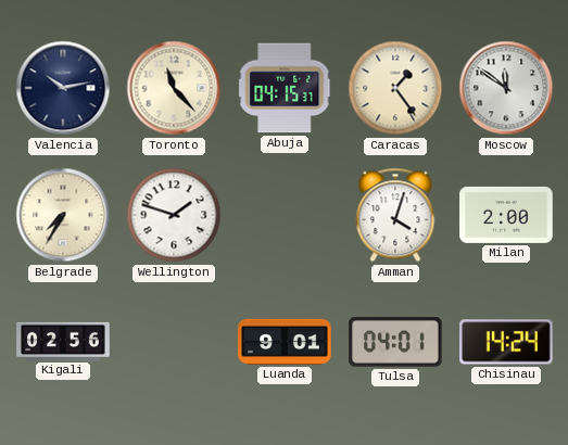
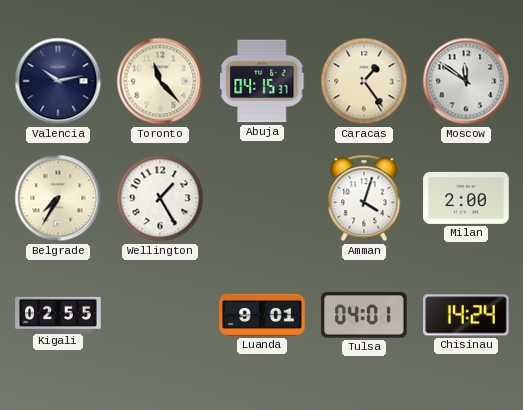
Wellington: 1:48 -> 1:25 (160, 198)
Kigali: 02:56 -> 02:55 (58, 314)
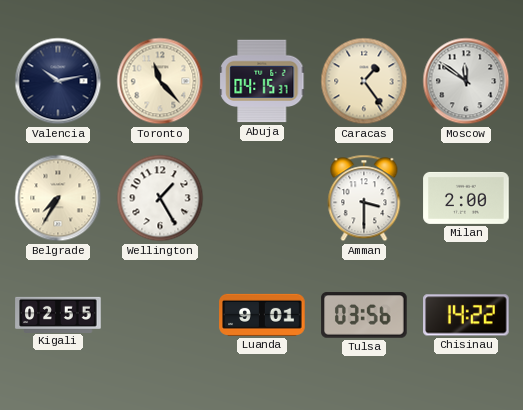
Amman: 4:03 -> 3:30 (364, 198)
Tulsa: 04:01 -> 03:56 (364, 315)
Chisinau: 14:24 -> 14:22 (466, 315)
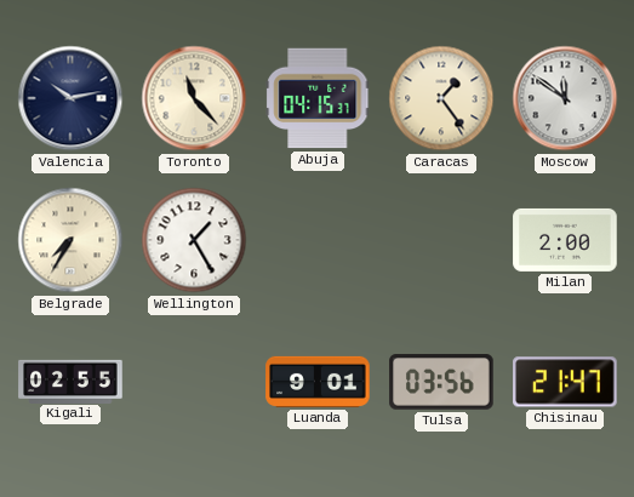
Amman: 3:30 -> none (364, 198)
Chisinau: 14:22 -> 21:47 (565, 382)
